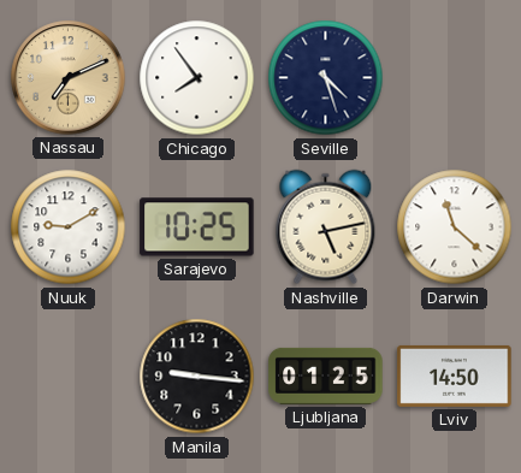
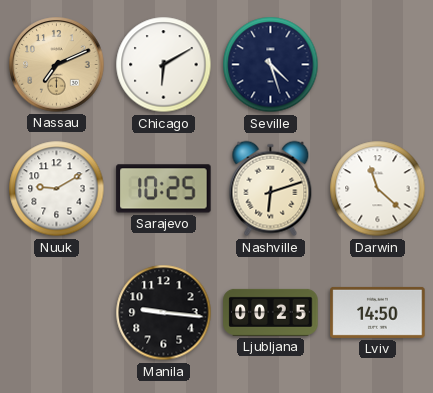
Chicago: 7:54 -> 6:10 (164, 65)
Nashville: 5:13 -> 6:12 (271, 189)
Ljubljana: 01:25 -> 00:25 (271, 312)
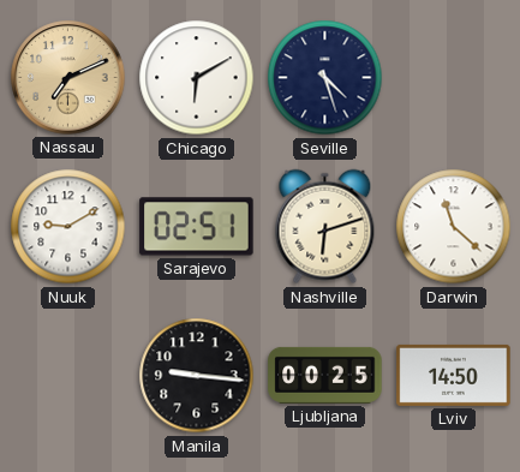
Sarajevo: 10:25 -> 02:51 (197, 227)
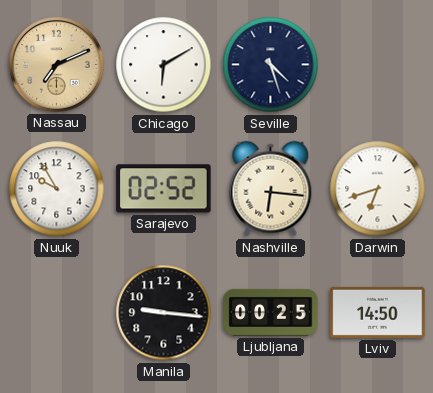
Nuuk: 9:10 -> 9:55 (57, 189)
Sarajevo: 02:51 -> 02:52 (164, 189)
Nashville: 6:12 -> 6:16 (271, 189)
Darwin: 11:22 -> 6:42 (378, 189)
